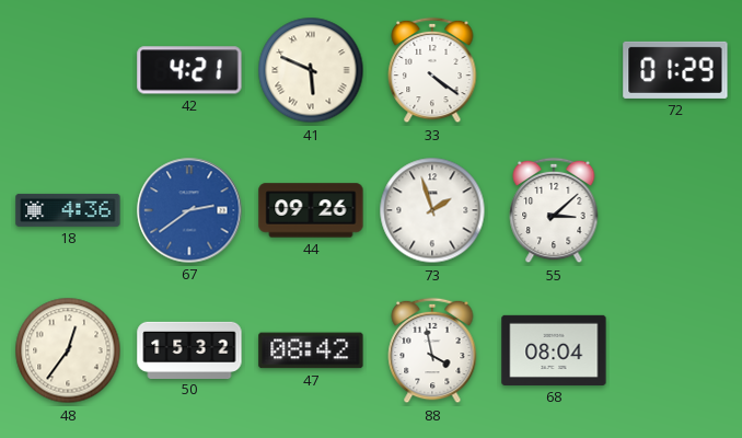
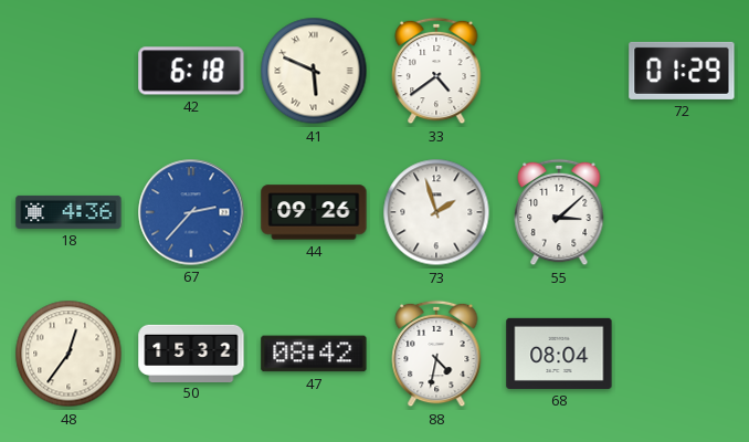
42: 4:21 -> 6:18 (191, 71)
33: 4:21 -> 4:39 (436, 71)
67: 2:39 -> 2:37 (191, 212)
88: 3:58 -> 4:32 (436, 354)
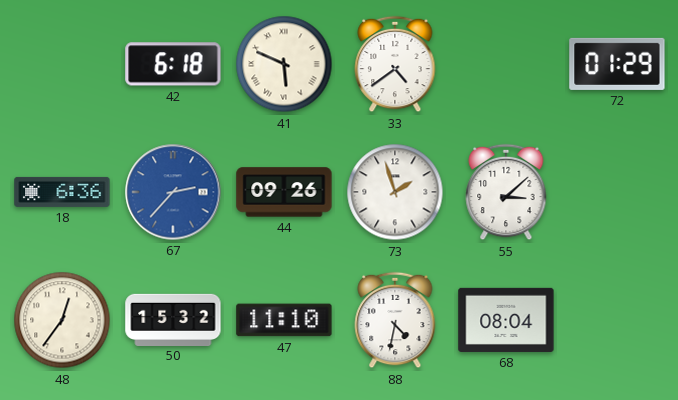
18: 4:36 -> 6:36 (62, 192)
47: 08:42 -> 11:10 (284, 320)
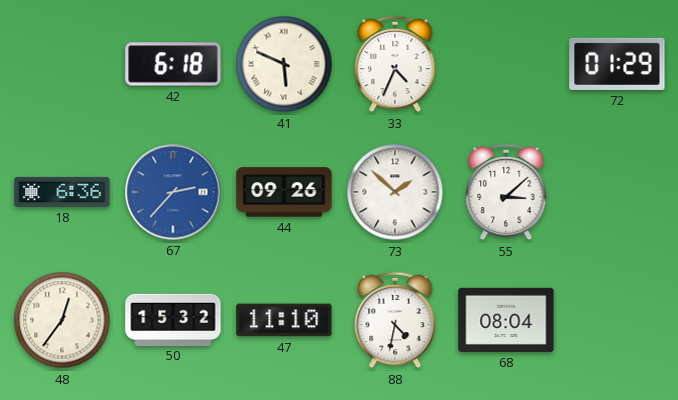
33: 4:39 -> 4:34 (395, 64)
73: 1:57 -> 1:52 (395, 192)
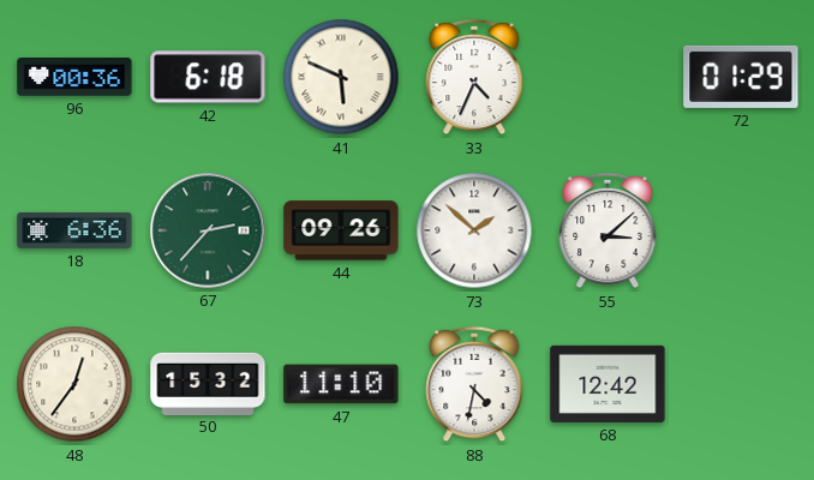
96: none -> 00:36 (74, 78)
67 dial: blue -> green (208, 230)
68: 08:04 -> 12:42 (607, 384)
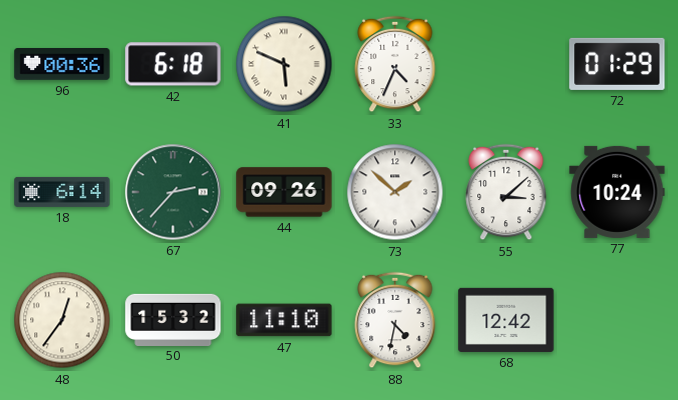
18: 6:36 -> 6:14 (62, 192)
77: none -> 10:24 (617, 192)
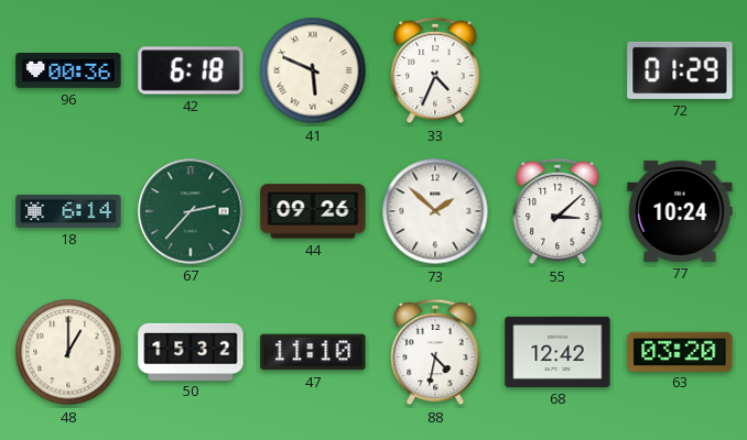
48: 12:36 -> 1:00 (68, 352)
63: none -> 03:20 (680, 351)
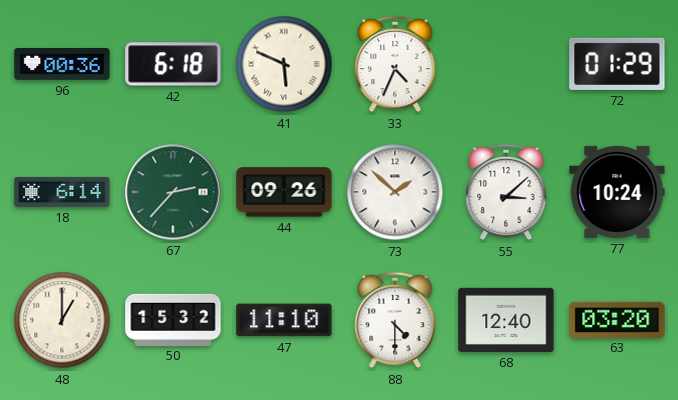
88: 4:32 -> 4:30 (395, 320)
68: 12:42 -> 12:40 (506, 320)
